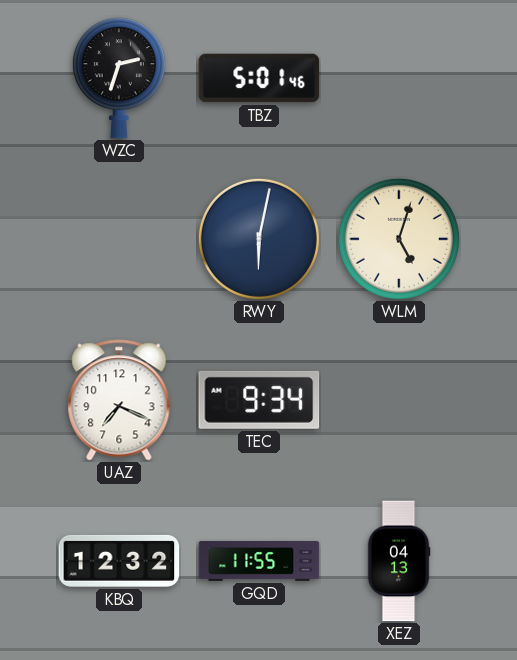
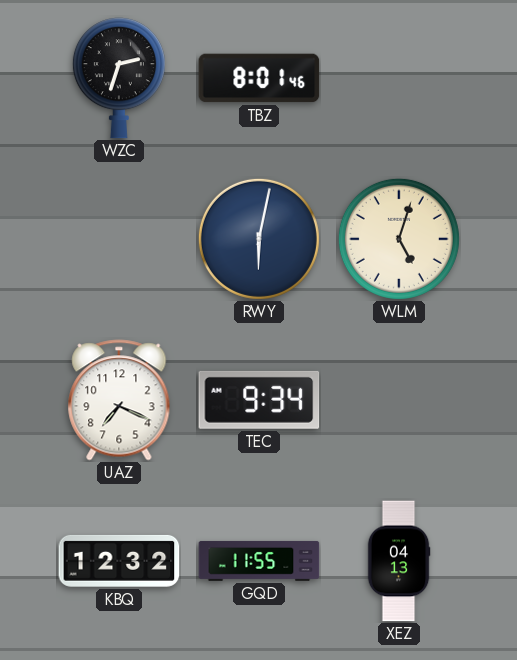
TBZ: 5:01 -> 8:01 (259, 78)
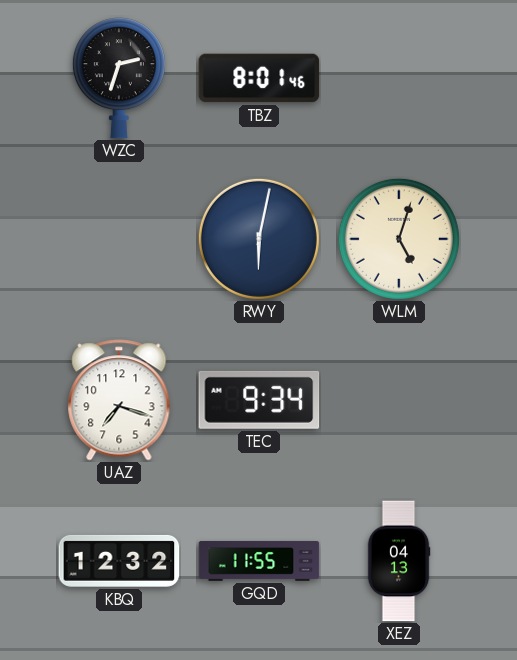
UAZ: 7:19 -> 7:18 (119, 400)
